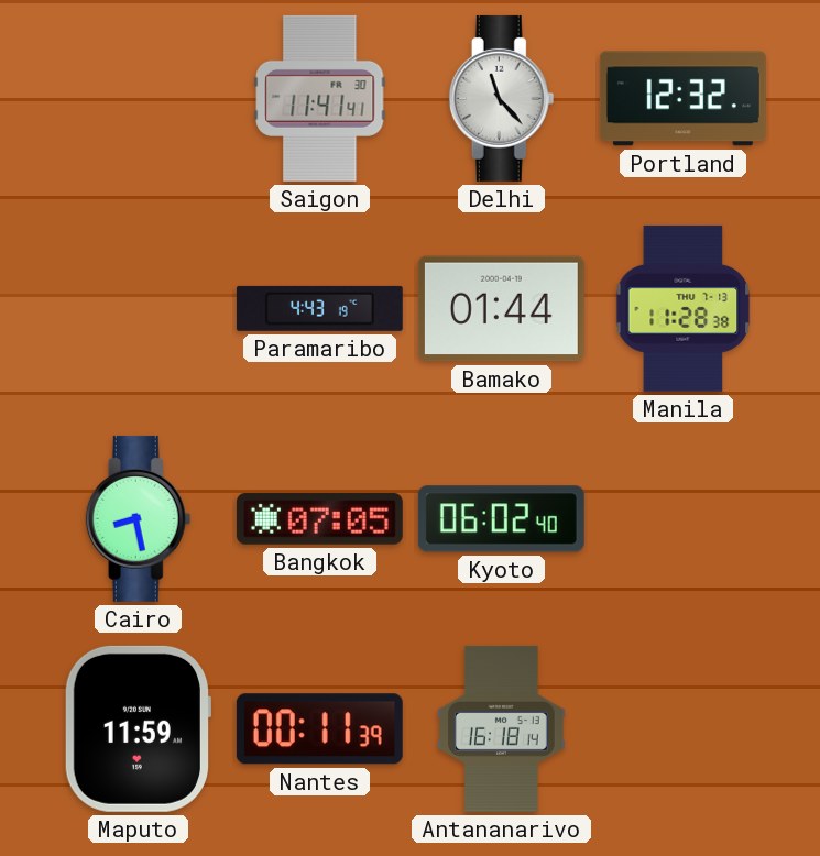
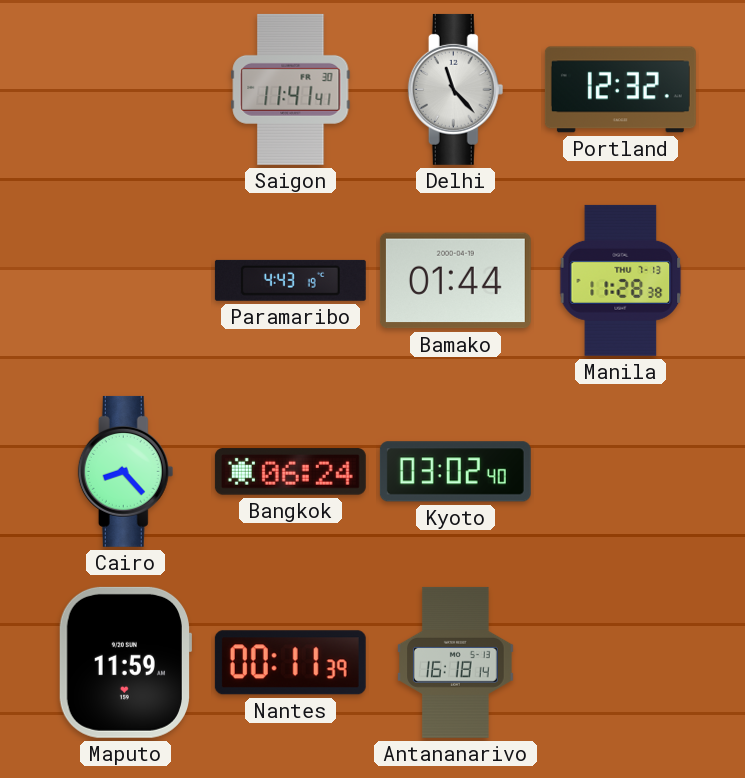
Cairo: 8:28 -> 8:23 (126, 471)
Bangkok: 07:05 -> 06:24 (290, 472)
Kyoto: 06:02 -> 03:02 (455, 472)
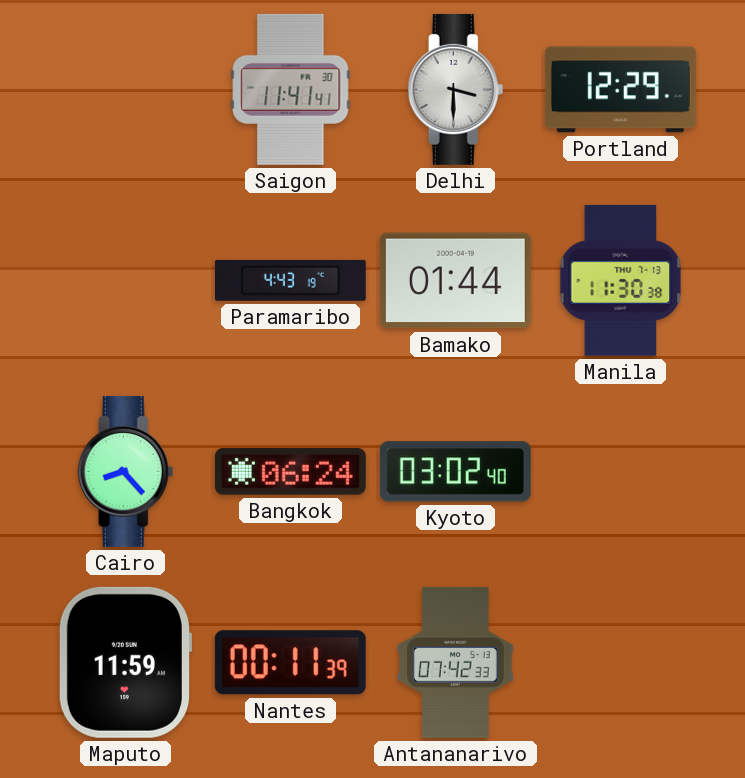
Delhi: 11:23 -> 3:30 (456, 89)
Portland: 12:32 -> 12:29 (620, 90)
Manila: 11:28 -> 11:30 (621, 280)
Antananarivo: 16:18 -> 07:42 (456, 662)
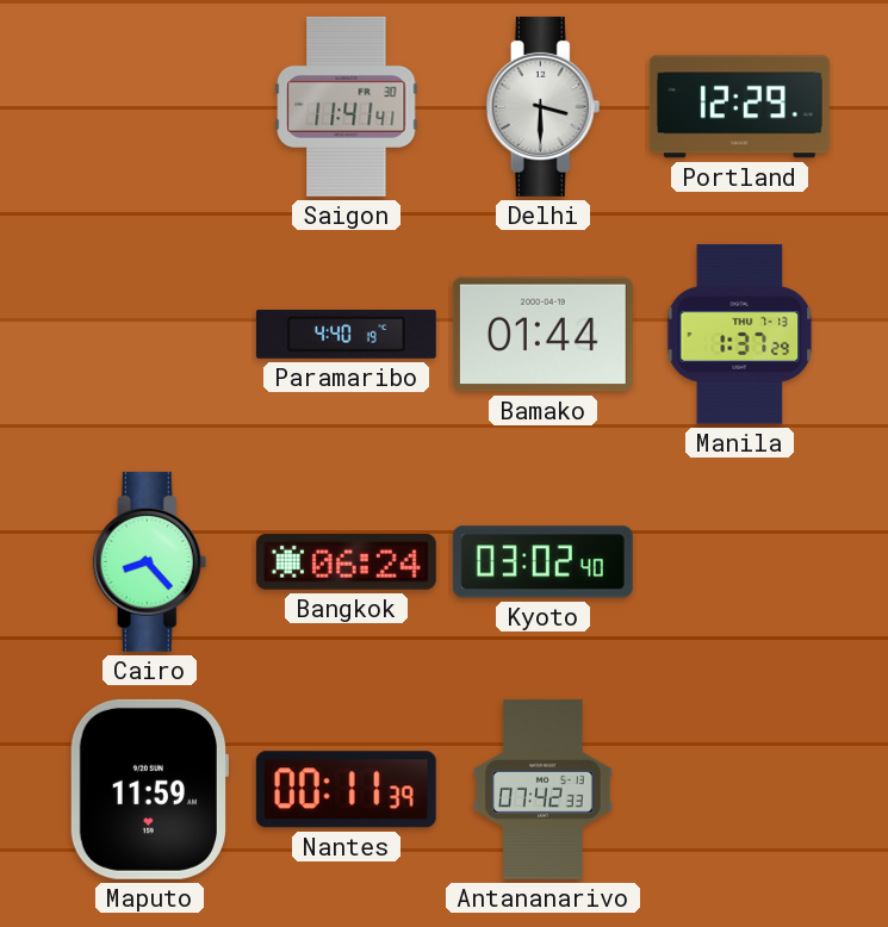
Paramaribo: 4:43 -> 4:40 (346, 334)
Manila: 11:30 -> 1:37 (740, 334)
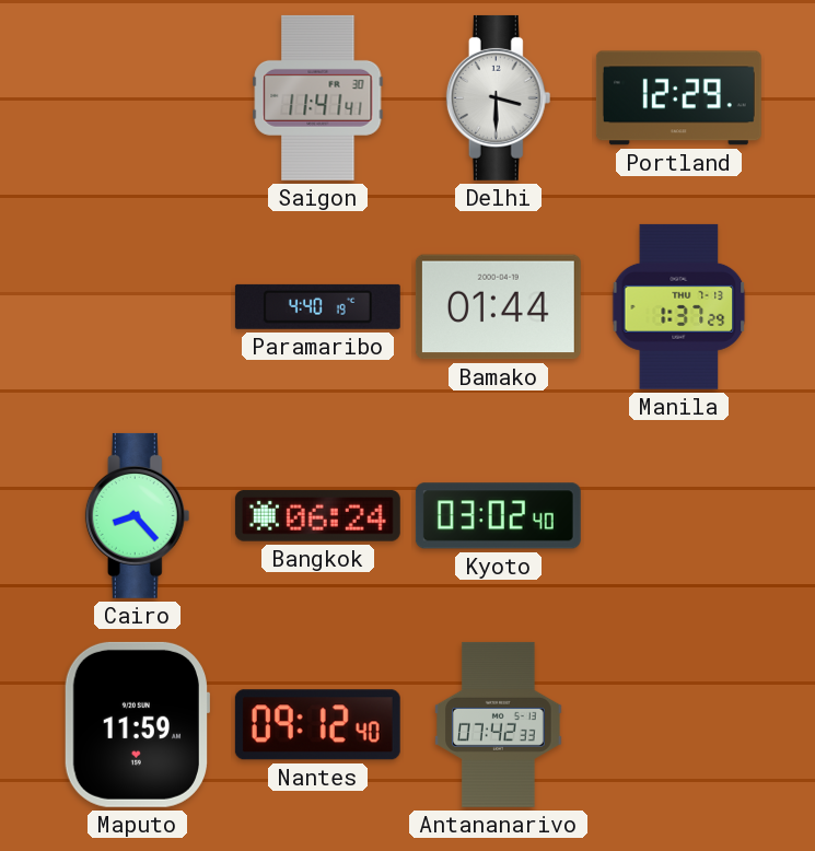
Nantes: 00:11 -> 09:12 (317, 725)
